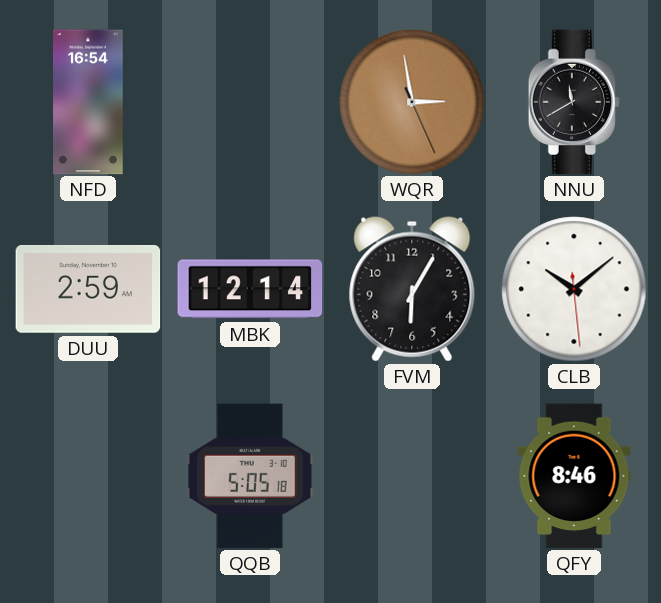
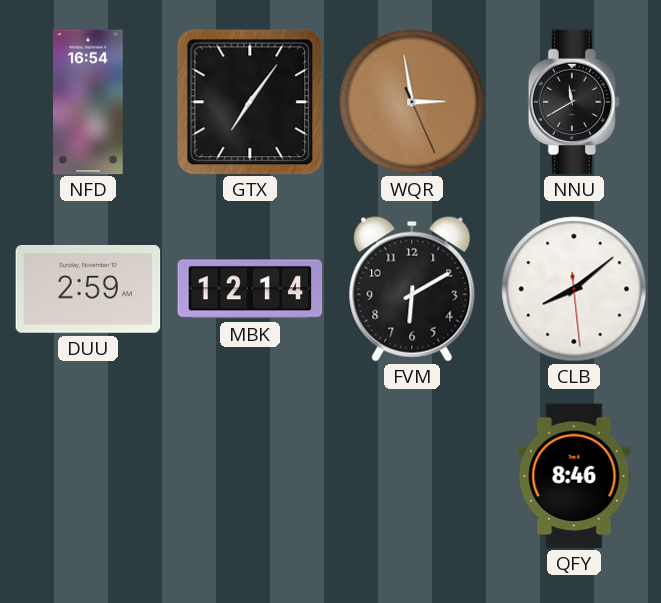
GTX: none -> 7:06 (250, 102)
FVM: 6:05 -> 6:10 (412, 289)
CLB: 10:08 -> 8:08 (574, 289)
QQB: 5:05 -> none (251, 476)
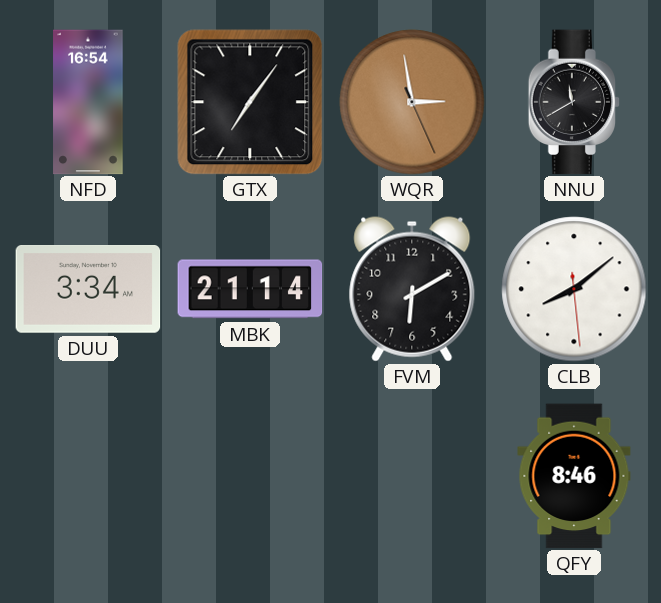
DUU: 2:59 -> 3:34 (88, 290)
MBK: 12:14 -> 21:14 (250, 289)
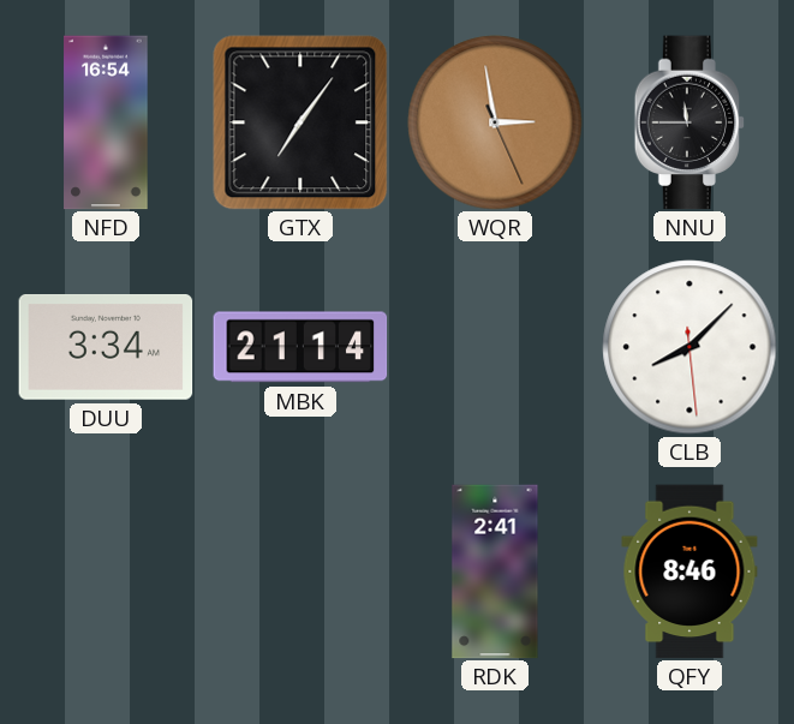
NNU: 11:40 -> 11:45 (689, 122)
FVM: 6:10 -> none (412, 289)
CLB: 8:08 -> 8:07 (689, 347)
RDK: none -> 2:41 (495, 572)
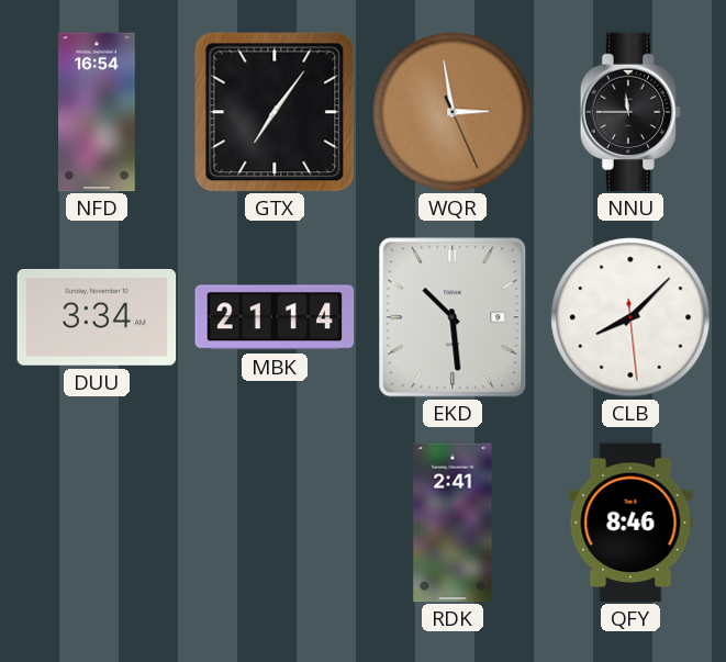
EKD: none -> 10:29 (453, 317)
